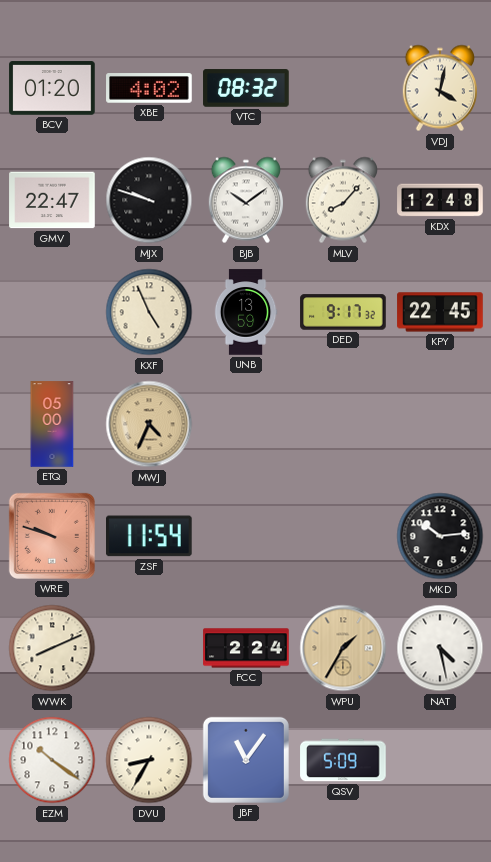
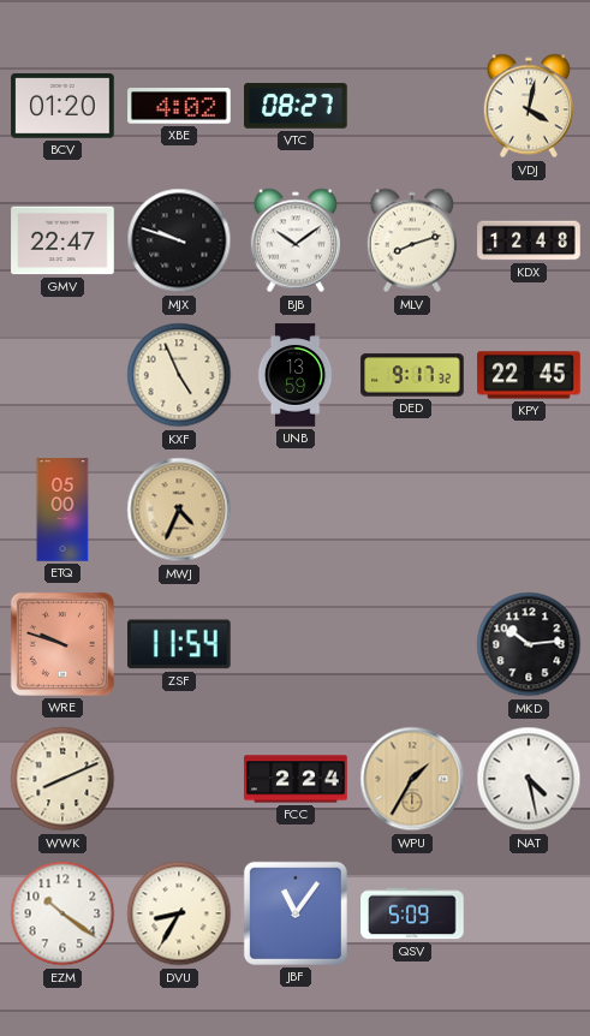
VTC: 08:32 -> 08:27 (296, 106)
MLV: 8:07 -> 8:12 (412, 240)
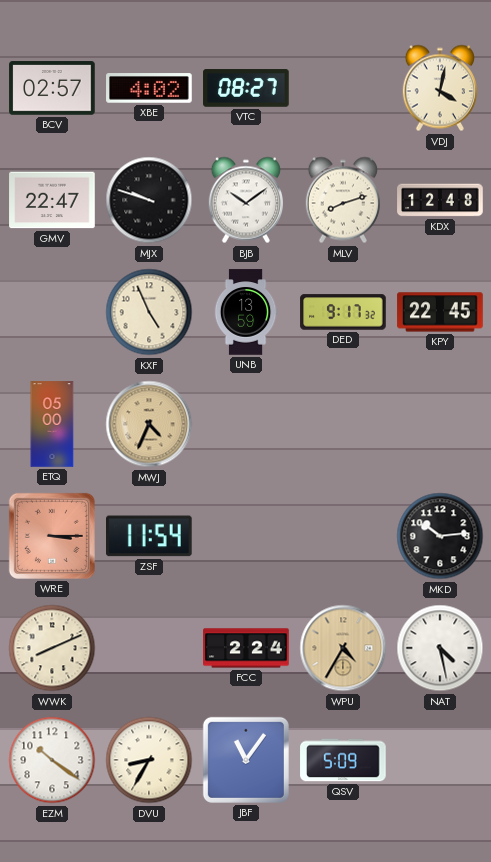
BCV: 01:20 -> 02:57 (52, 88)
WRE: 9:48 -> 3:15 (52, 536)
WPU: 1:35 -> 4:35 (343, 648)
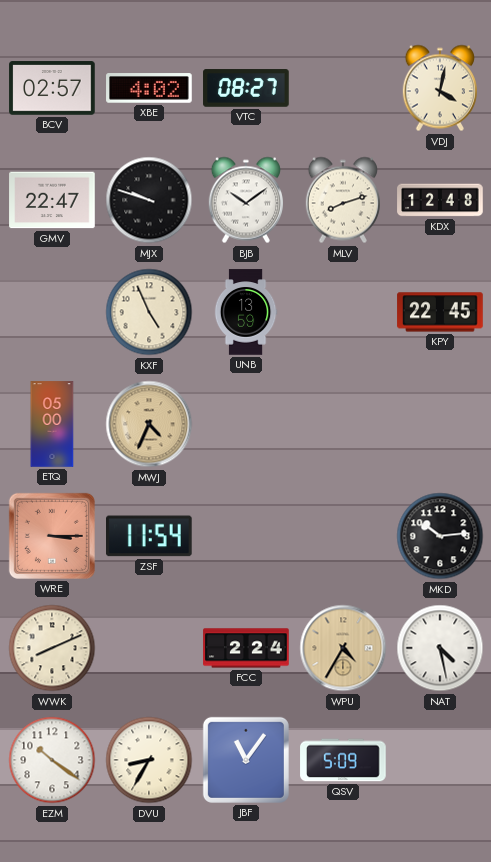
DED: 9:17 -> none (343, 312)
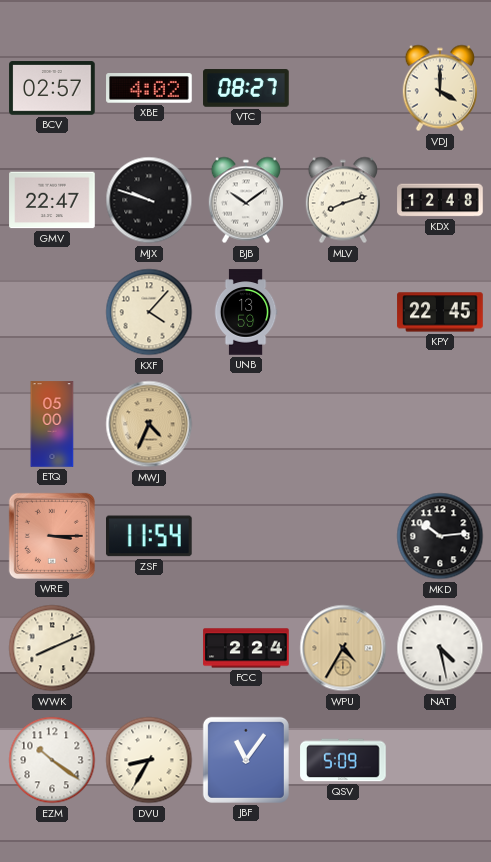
VDJ: 4:02 -> 4:00 (440, 88)
KXF: 4:56 -> 4:07 (149, 312)
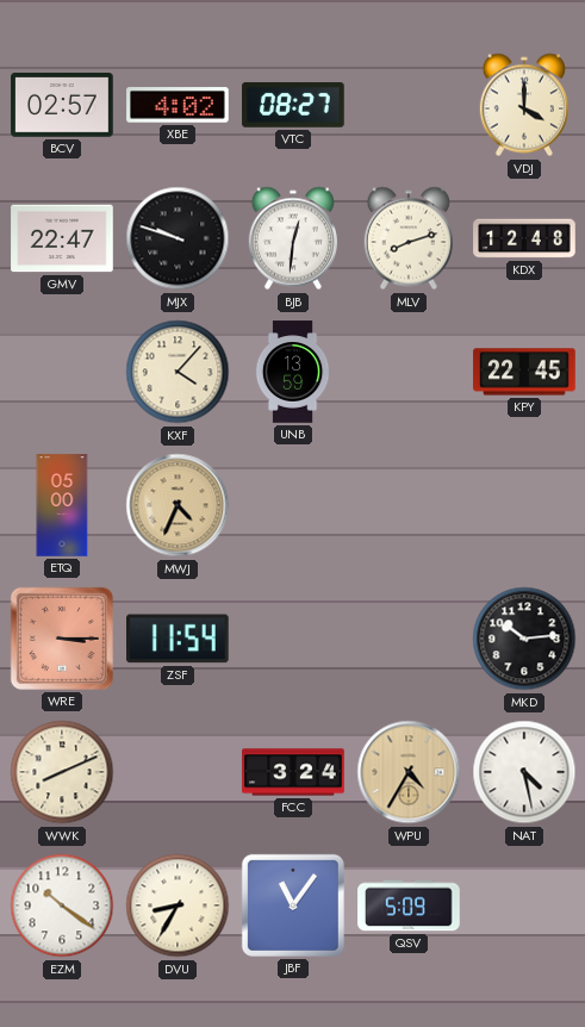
BJB: 10:09 -> 12:31 (293, 238)
FCC: 2:24 -> 3:24 (293, 772)
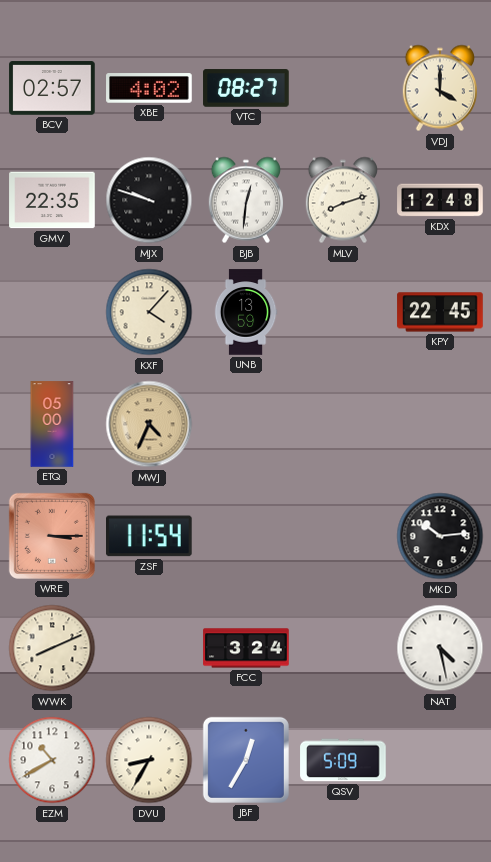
GMV: 22:47 -> 22:35 (52, 200)
WPU: 4:35 -> none (409, 772)
EZM: 10:21 -> 10:40 (52, 760)
JBF: 11:06 -> 12:35 (246, 760)
